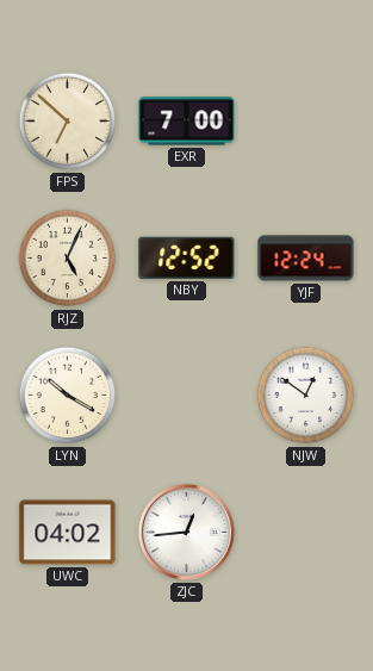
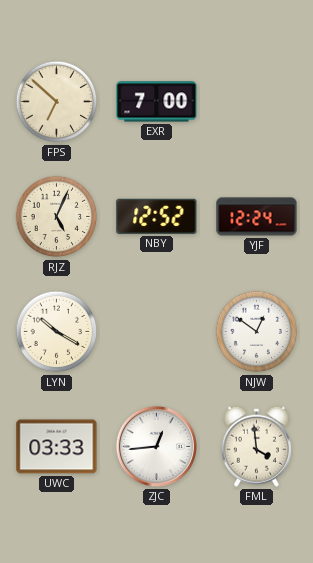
UWC: 04:02 -> 03:33 (57, 447)
FML: none -> 3:59 (256, 446)
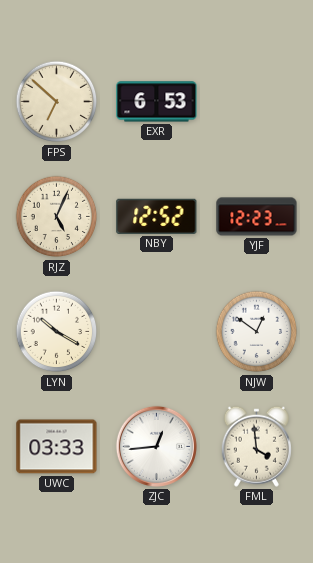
EXR: 7:00 -> 6:53 (157, 102)
YJF: 12:24 -> 12:23 (257, 217)
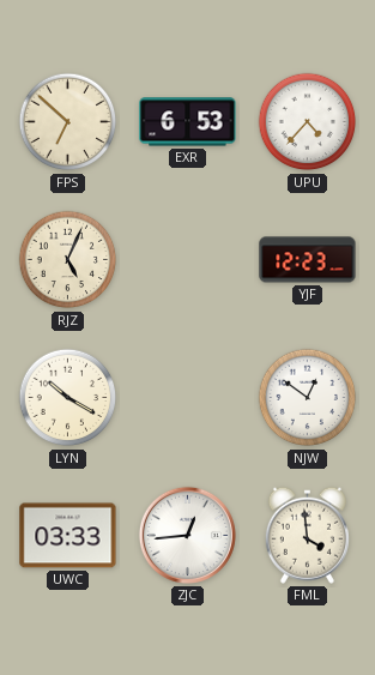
UPU: none -> 4:37 (308, 122)
NBY: 12:52 -> none (157, 216)
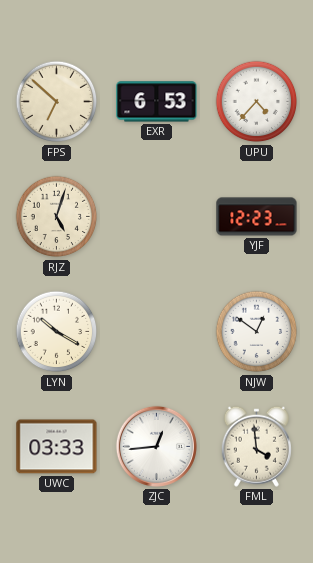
RJZ: 5:04 -> 5:03 (57, 217)
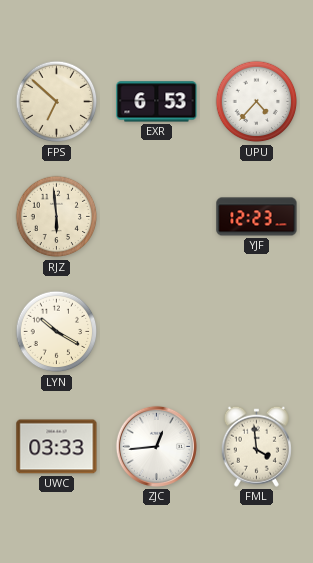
RJZ: 5:03 -> 5:59 (57, 217)
NJW: 12:51 -> none (257, 332)
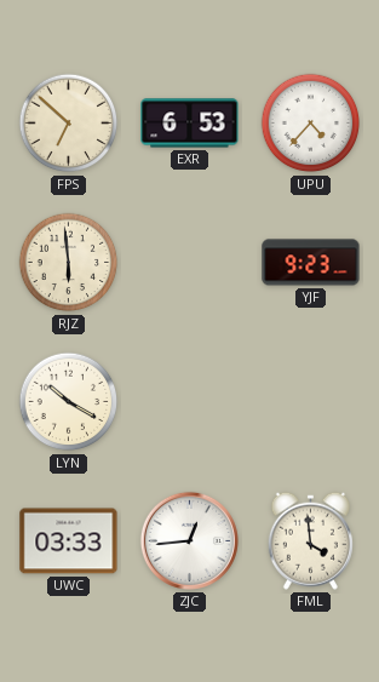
YJF: 12:23 -> 9:23 (311, 263)
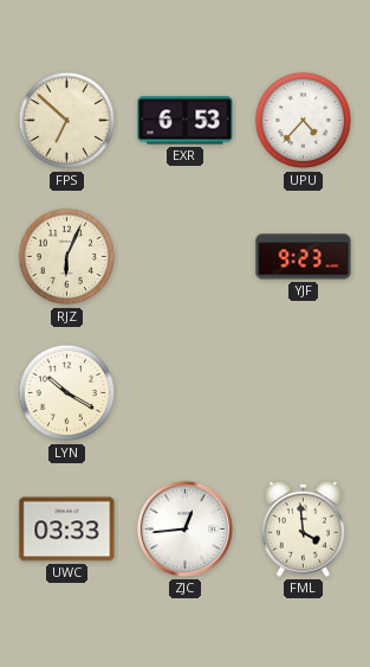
RJZ: 5:59 -> 6:04 (67, 257)
